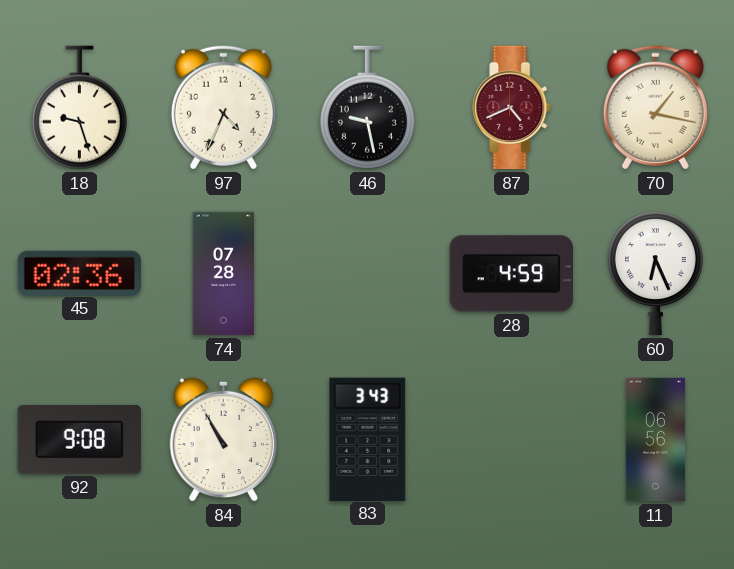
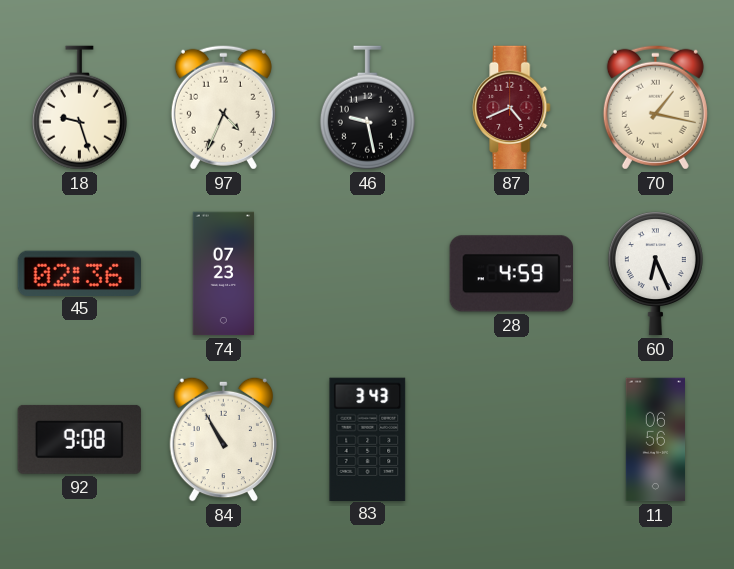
74: 07:28 -> 07:23 (224, 274)
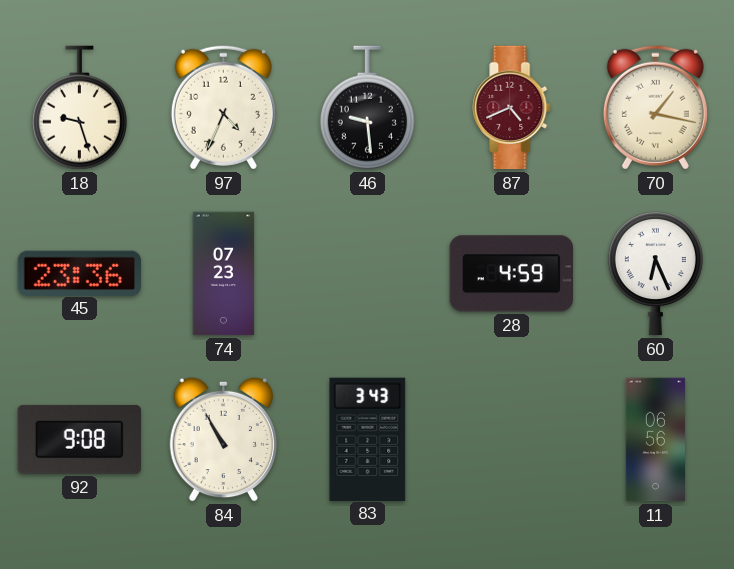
46: 9:28 -> 9:29 (367, 108)
45: 02:36 -> 23:36 (79, 273)
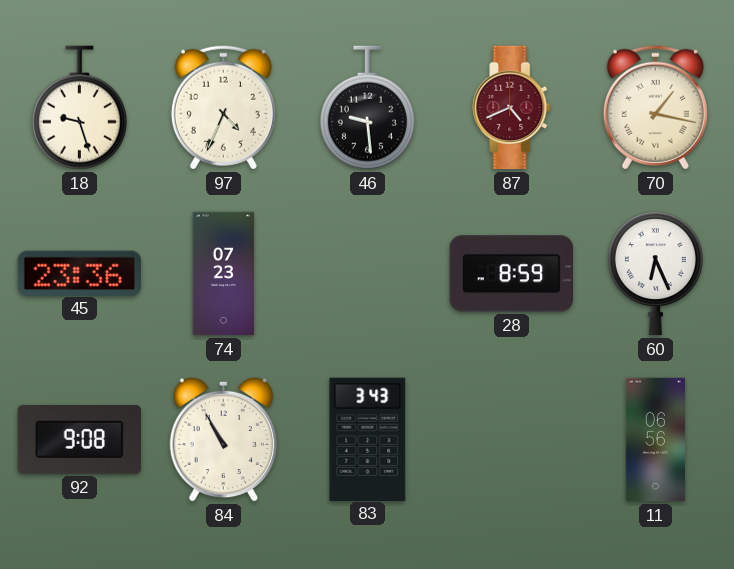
28: 4:59 -> 8:59 (511, 274)
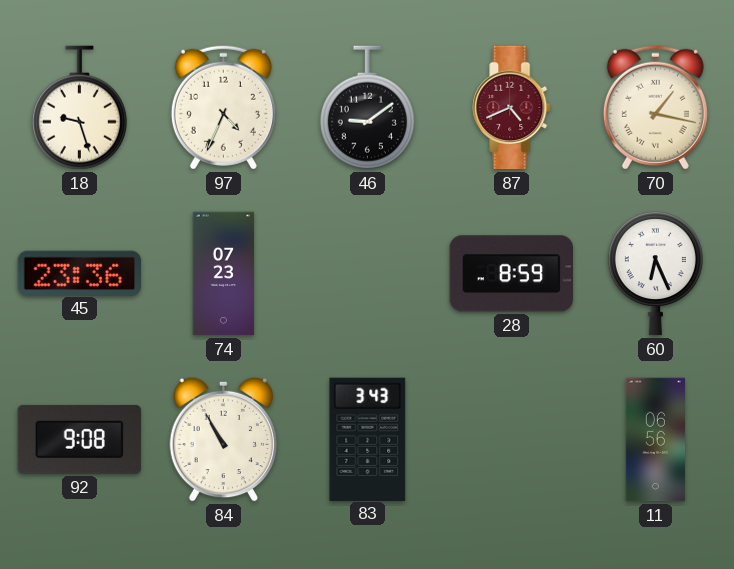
46: 9:29 -> 9:09 (367, 108)
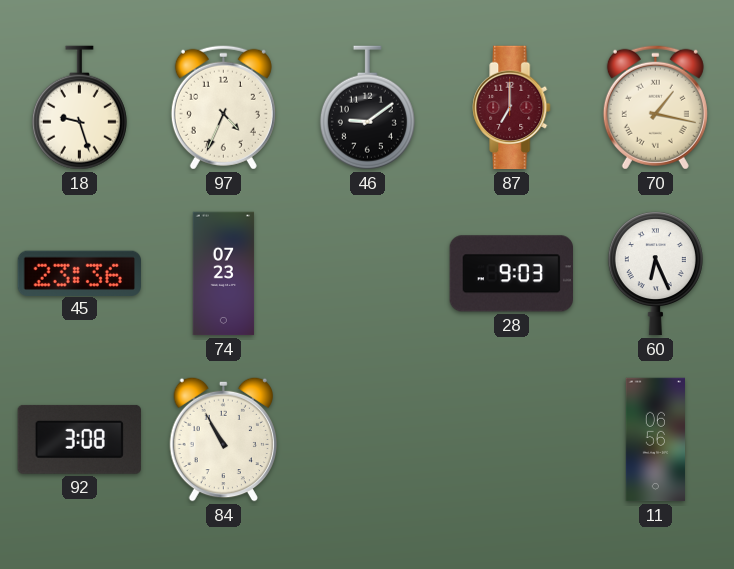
87: 4:41 -> 7:00 (512, 108)
28: 8:59 -> 9:03 (511, 274)
92: 9:08 -> 3:08 (79, 439)
83: 3:43 -> none (368, 439)
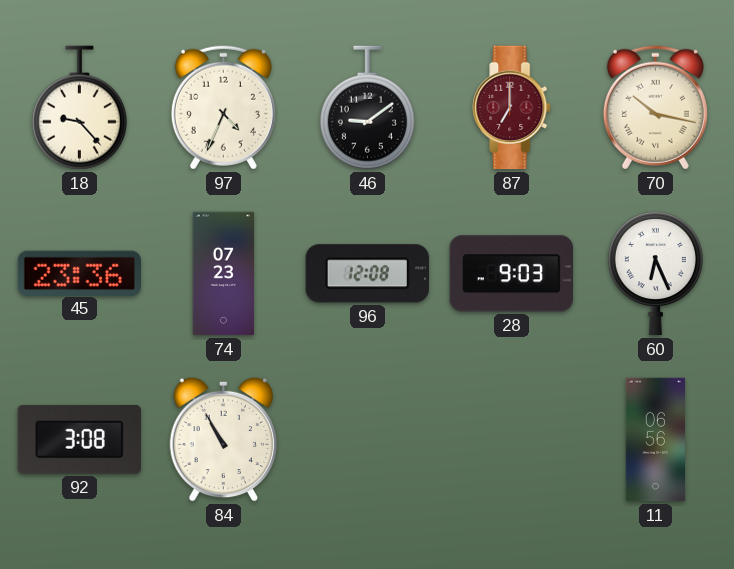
18: 9:27 -> 9:23 (79, 108)
70: 1:17 -> 10:17 (655, 107)
96: none -> 12:08 (367, 274)
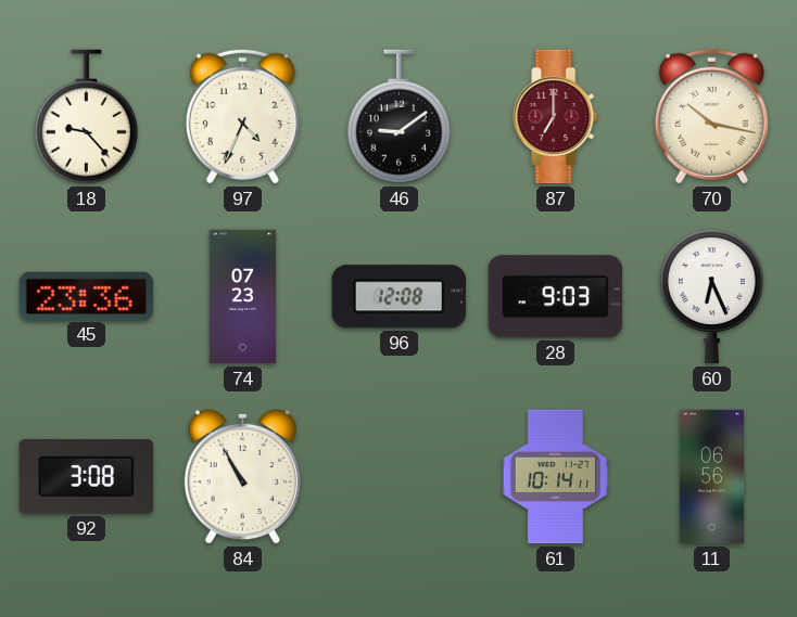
61: none -> 10:14 (555, 477)
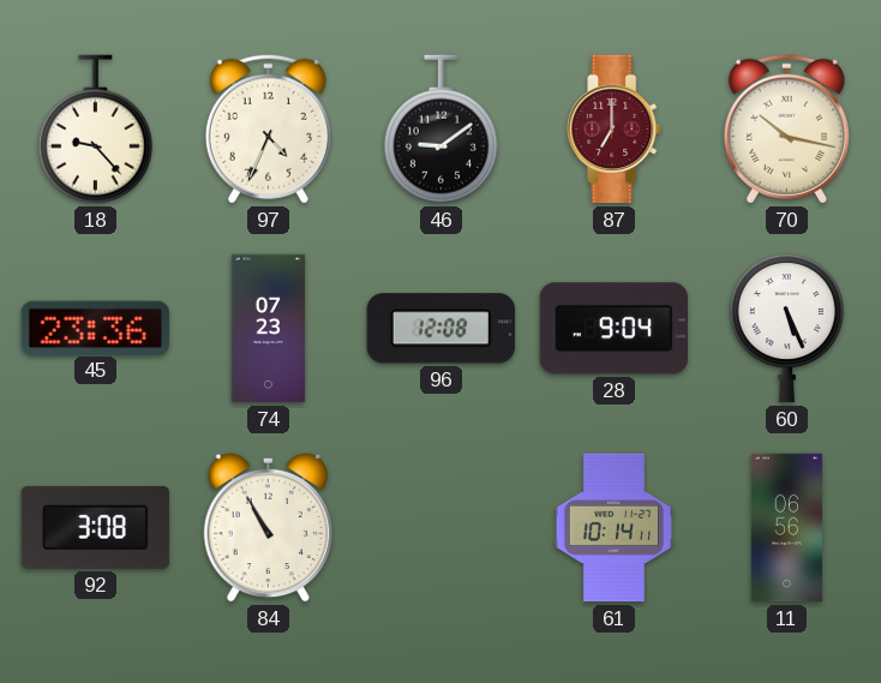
28: 9:03 -> 9:04 (613, 329)
60: 6:26 -> 5:26 (786, 329)
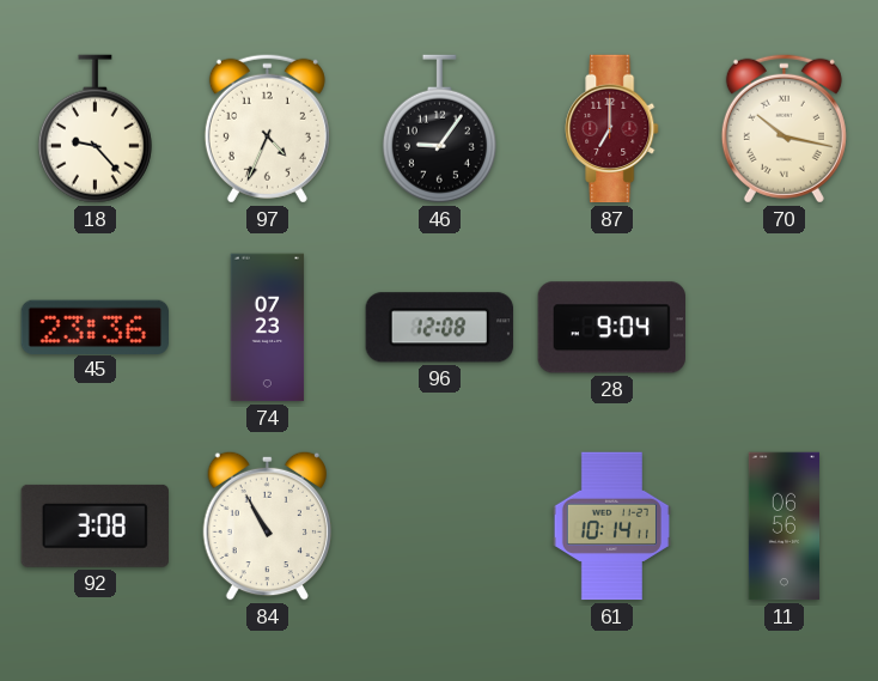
46: 9:09 -> 9:06 (439, 129)
60: 5:26 -> none (786, 329)
